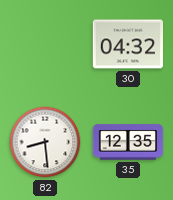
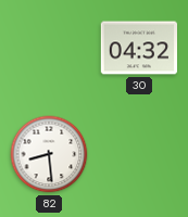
35: 12:35 -> none (128, 142)
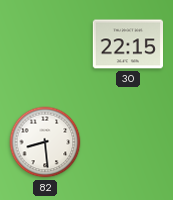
30: 04:32 -> 22:15 (127, 44)
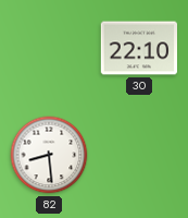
30: 22:15 -> 22:10 (138, 48)
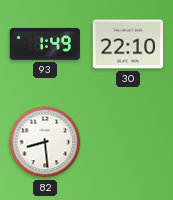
93: none -> 1:49 (45, 44)
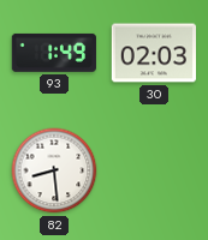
30: 22:10 -> 02:03 (153, 53)
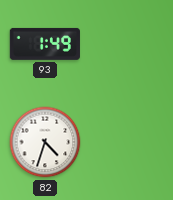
30: 02:03 -> none (153, 53)
82: 8:29 -> 4:33 (45, 142)
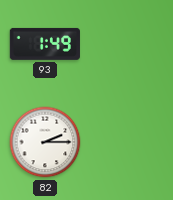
82: 4:33 -> 2:15 (45, 142)
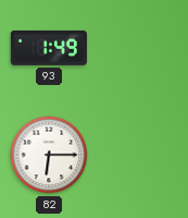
82: 2:15 -> 6:15 (49, 155)
